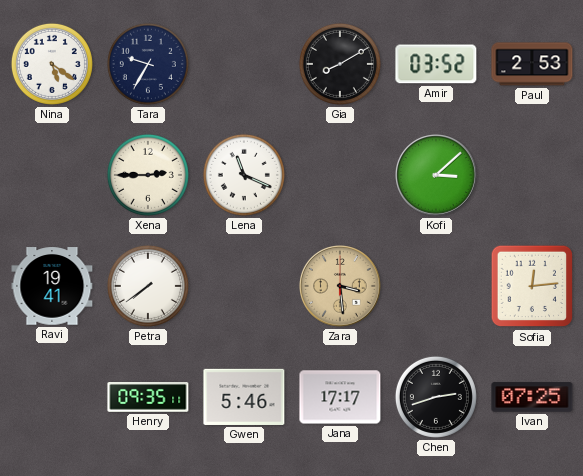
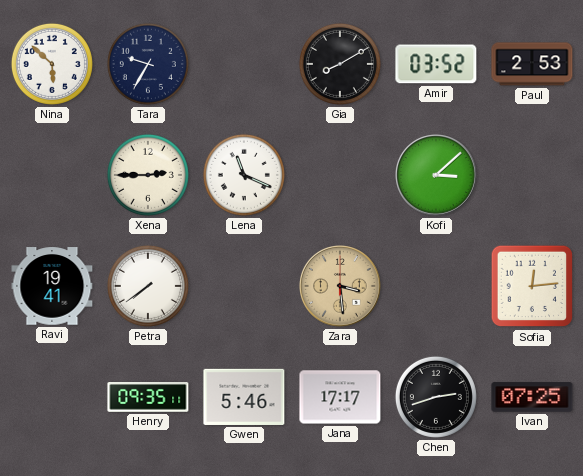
Nina: 5:21 -> 5:52 (52, 64)
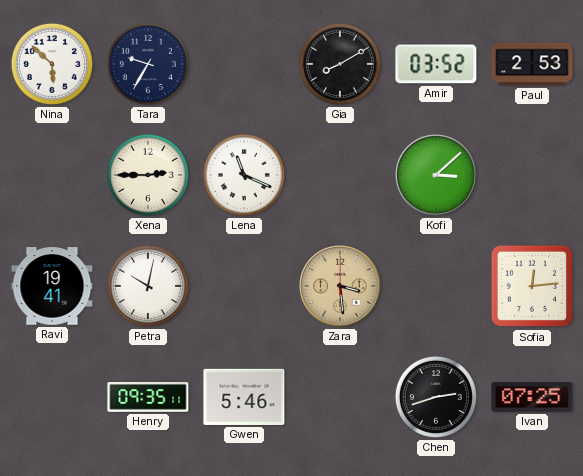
Petra: 7:39 -> 10:02 (148, 286)
Jana: 17:17 -> none (340, 397)
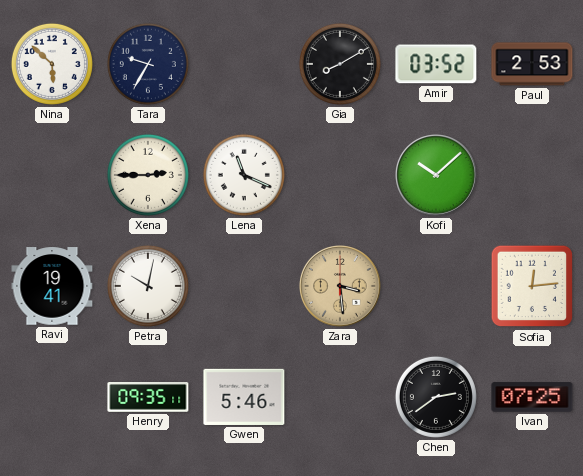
Kofi: 3:08 -> 10:08 (437, 176)
Chen: 2:42 -> 2:39 (436, 397)
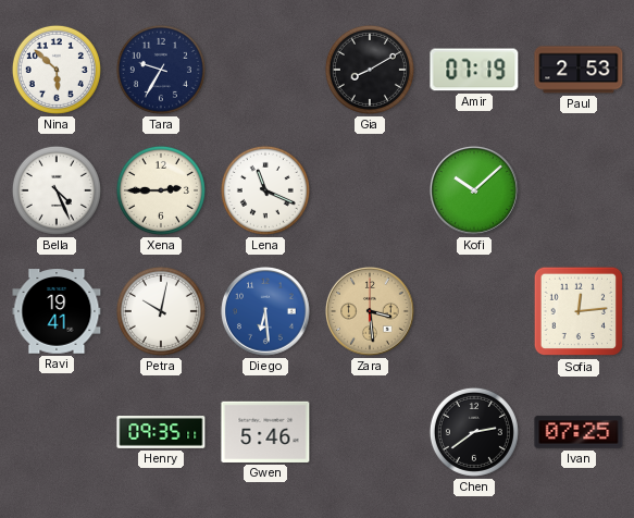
Amir: 03:52 -> 07:19 (474, 70)
Bella: none -> 4:26 (57, 190)
Diego: none -> 6:29 (266, 312)
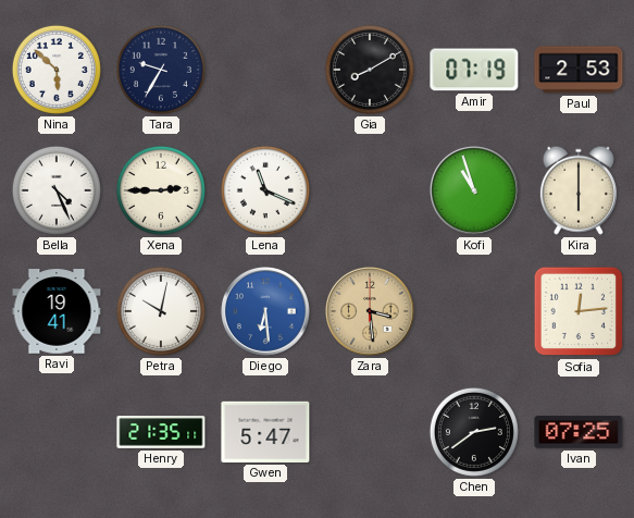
Kofi: 10:08 -> 10:57 (475, 192)
Kira: none -> 6:00 (579, 190)
Henry: 09:35 -> 21:35 (161, 432)
Gwen: 5:46 -> 5:47 (265, 432)
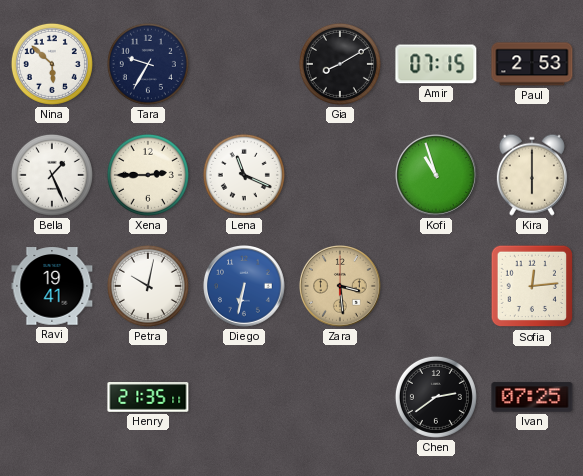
Amir: 07:19 -> 07:15 (436, 64)
Bella: 4:26 -> 1:26 (52, 175)
Diego: 6:29 -> 6:32 (245, 287)
Gwen: 5:47 -> none (265, 432)
